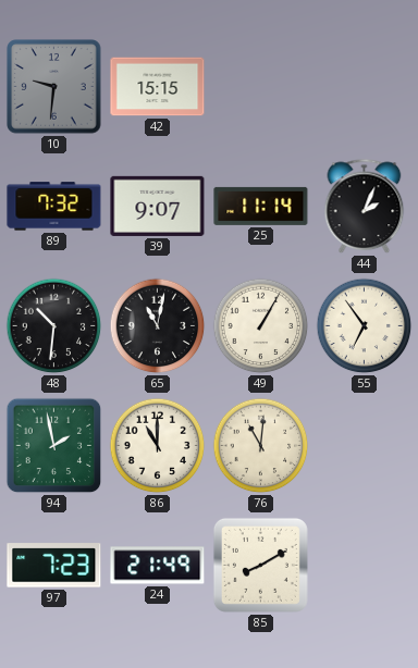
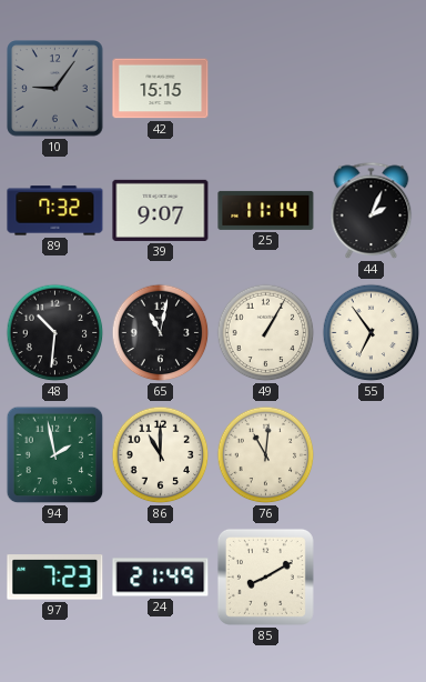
10: 9:31 -> 9:06 (55, 89)
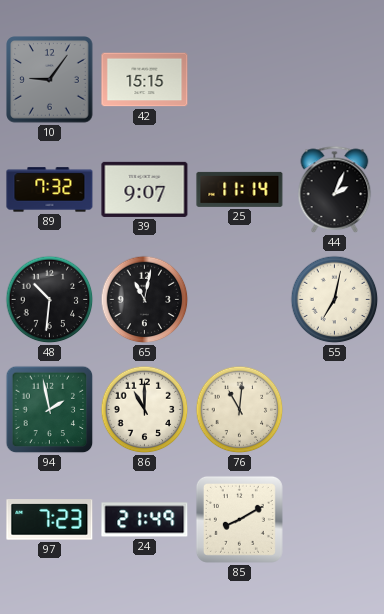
49: 1:05 -> none (266, 333)
55: 6:54 -> 7:02 (335, 300)
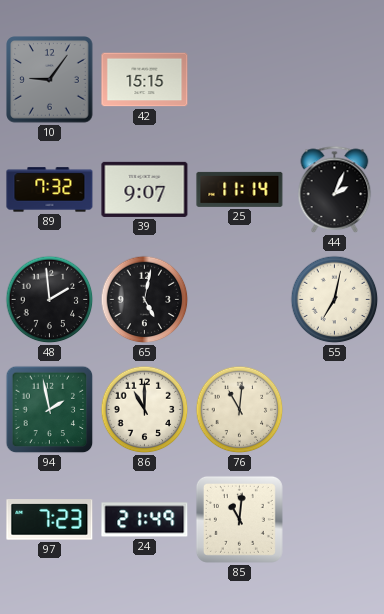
48: 10:31 -> 1:59 (50, 300)
65: 11:02 -> 5:02 (145, 300)
85: 8:10 -> 11:01 (239, 519)
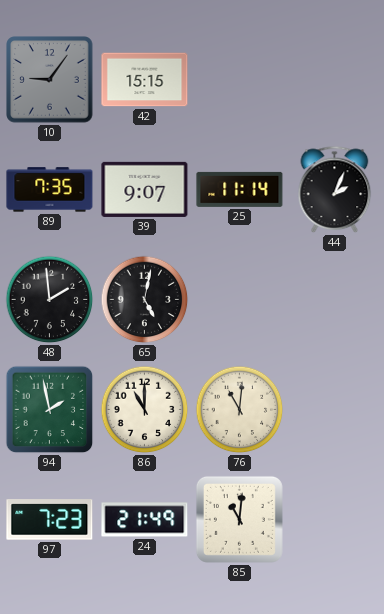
89: 7:32 -> 7:35 (50, 190)
55: 7:02 -> none (335, 300)
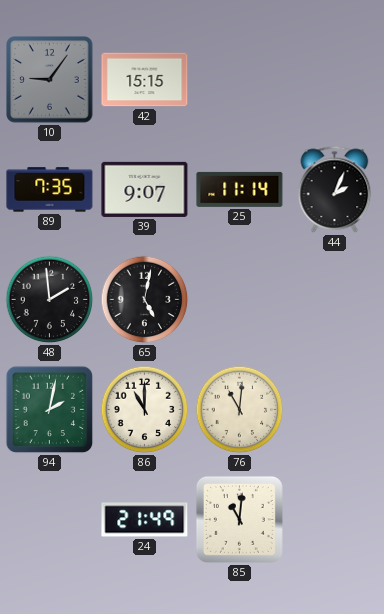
94: 1:58 -> 2:02 (50, 410)
97: 7:23 -> none (50, 520)
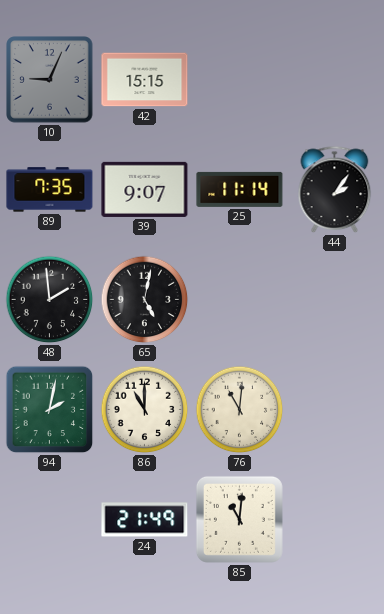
10: 9:06 -> 9:04 (50, 80)
44: 2:04 -> 2:06 (335, 190)
